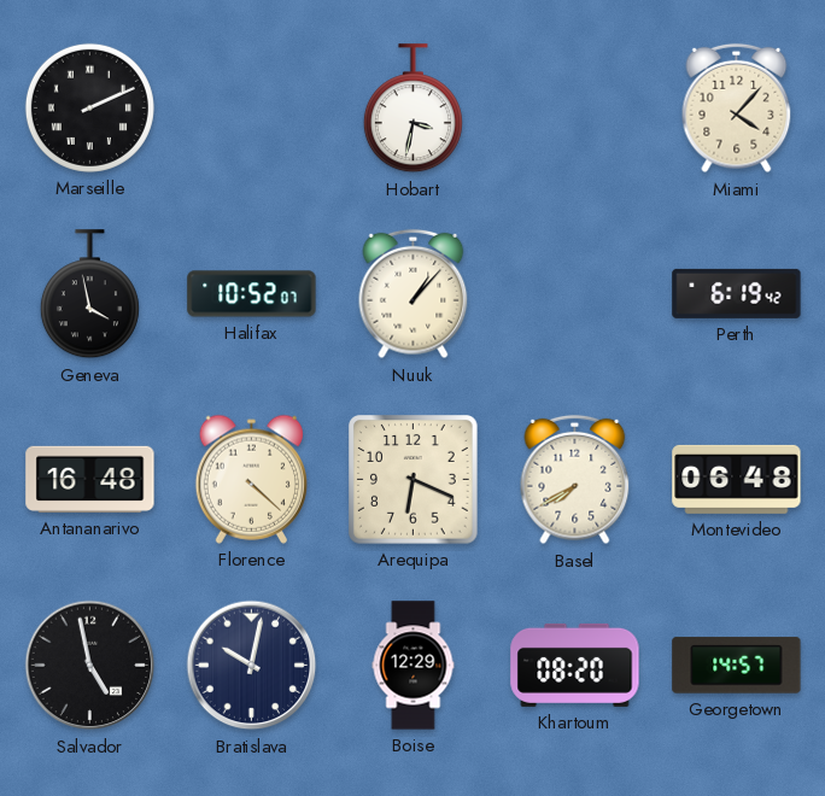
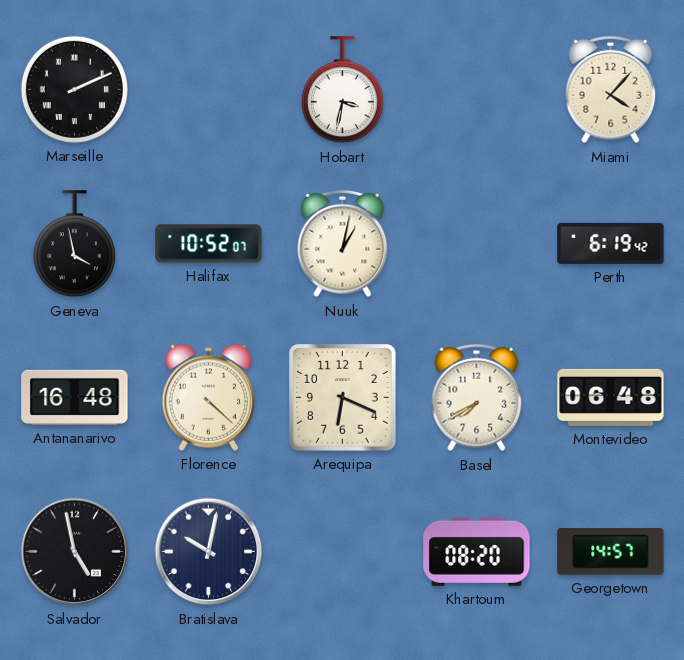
Nuuk: 1:07 -> 1:02 (343, 244)
Boise: 12:29 -> none (414, 666)
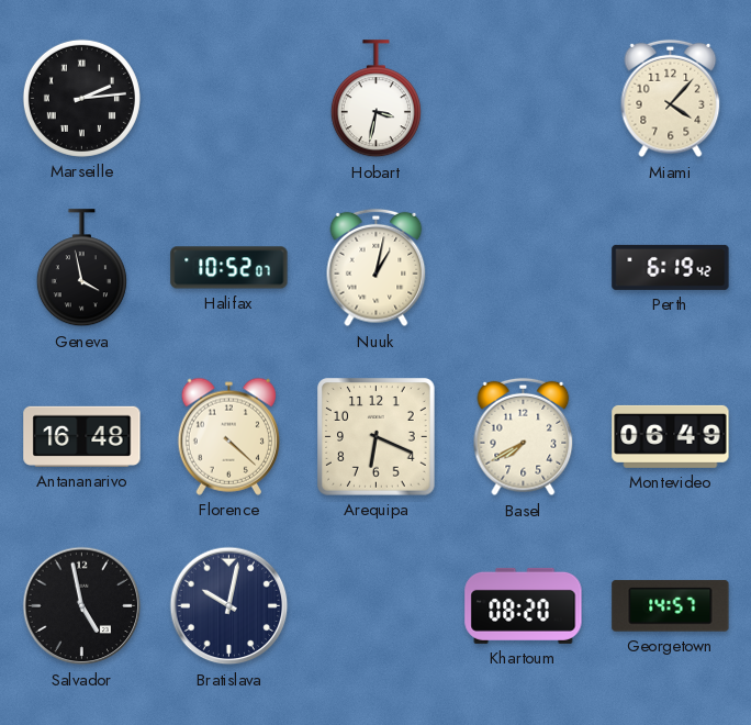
Marseille: 2:11 -> 2:14 (81, 98)
Montevideo: 06:48 -> 06:49 (671, 436)
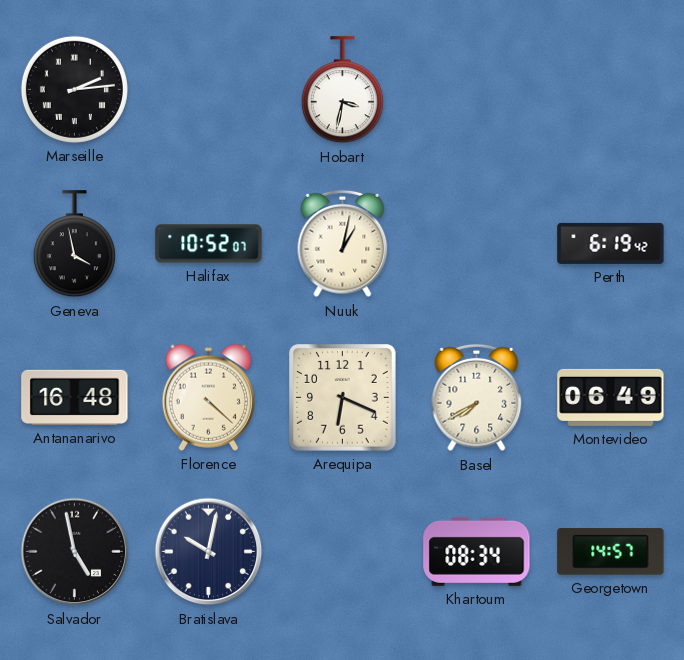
Miami: 4:07 -> none (671, 99)
Khartoum: 08:20 -> 08:34 (477, 551)
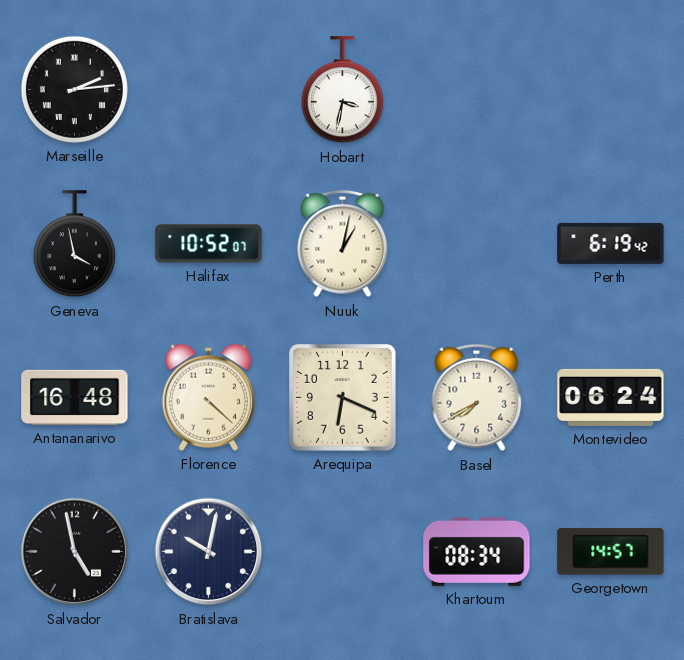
Montevideo: 06:49 -> 06:24 (611, 397)
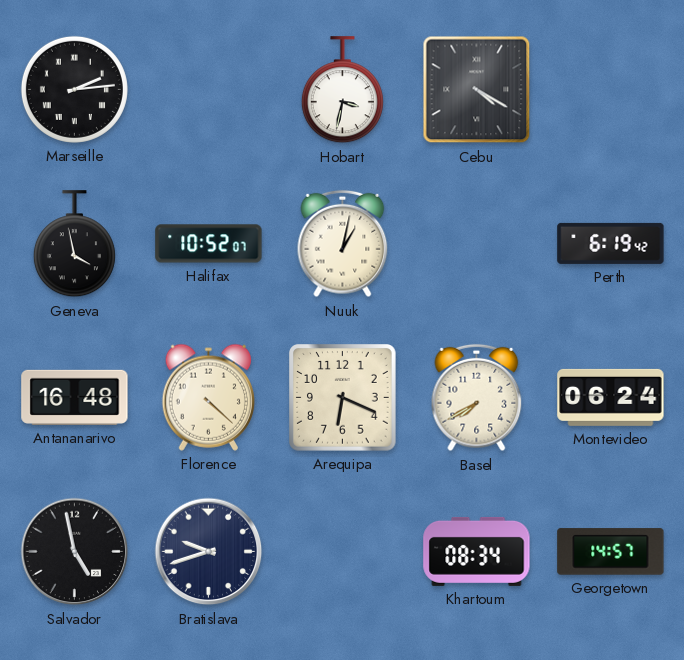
Cebu: none -> 4:20 (477, 90)
Bratislava: 10:02 -> 9:42 (209, 552)
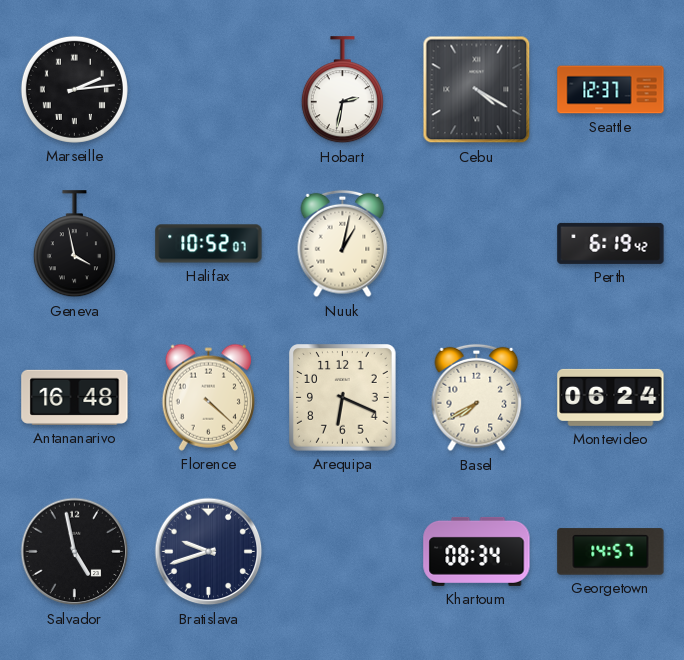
Hobart: 3:32 -> 2:32 (342, 90)
Seattle: none -> 12:37 (611, 90)
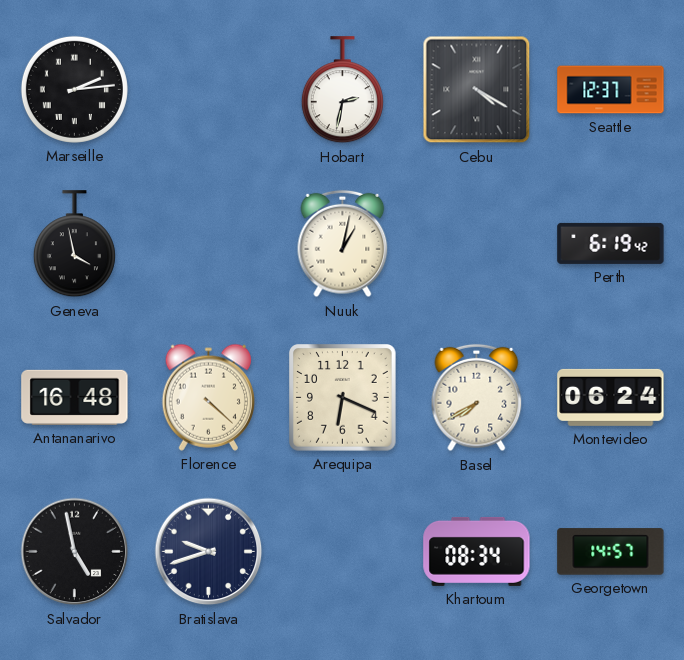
Halifax: 10:52 -> none (209, 244)
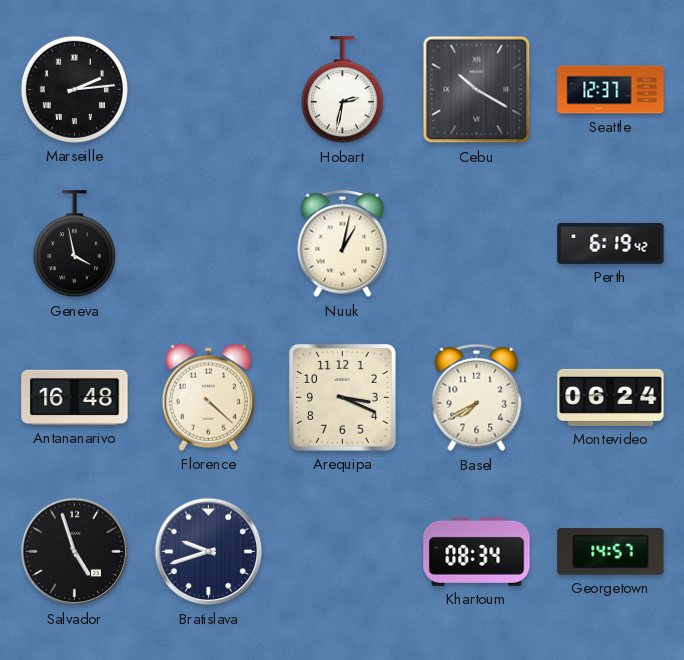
Cebu: 4:20 -> 10:20 (477, 90)
Arequipa: 6:19 -> 3:19 (343, 398)
Salvador: 4:58 -> 4:57 (75, 552)
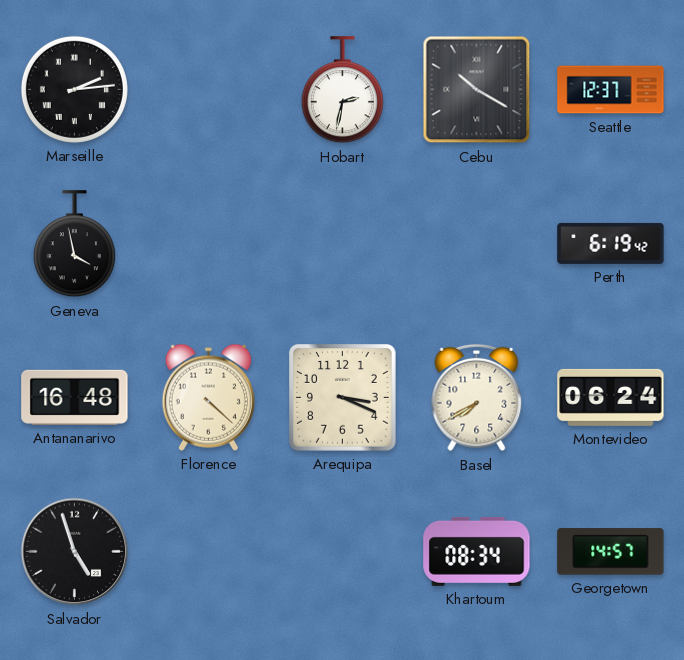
Nuuk: 1:02 -> none (343, 244)
Bratislava: 9:42 -> none (209, 552)
